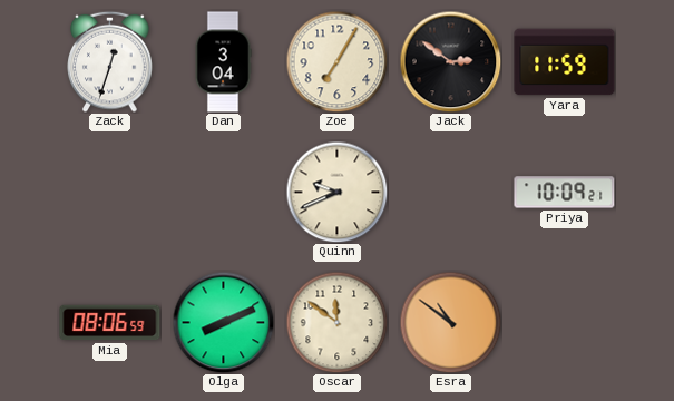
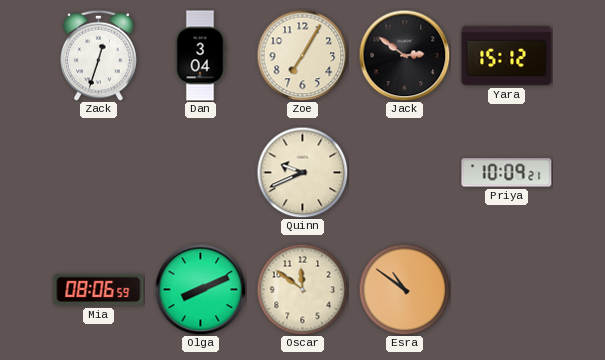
Yara: 11:59 -> 15:12 (507, 56)
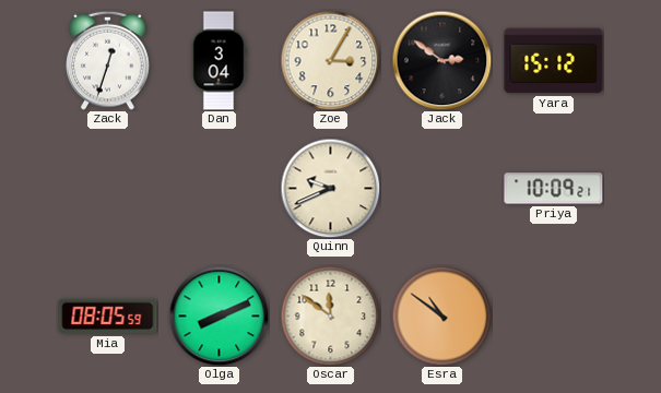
Zoe: 7:05 -> 3:05 (330, 60)
Mia: 08:06 -> 08:05 (108, 317)
